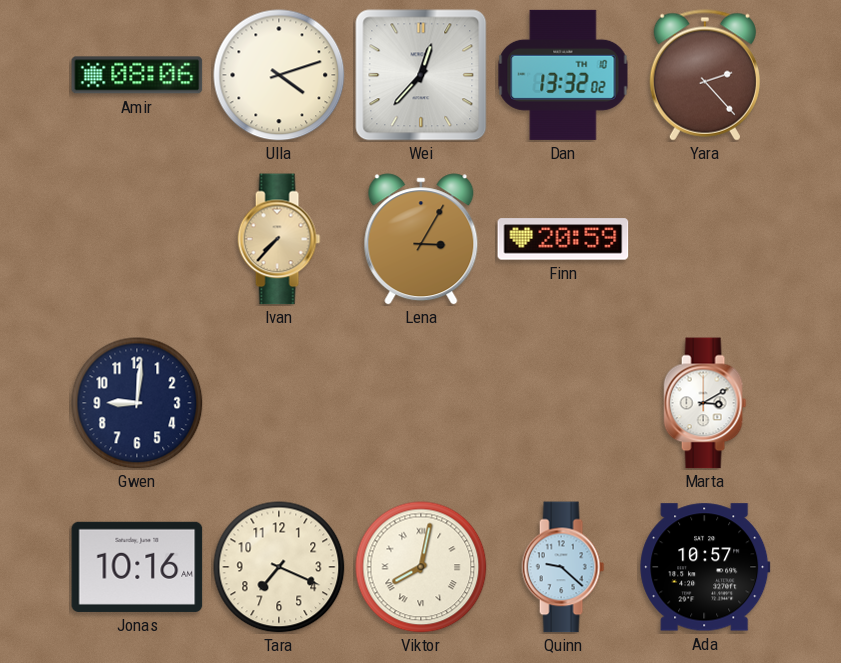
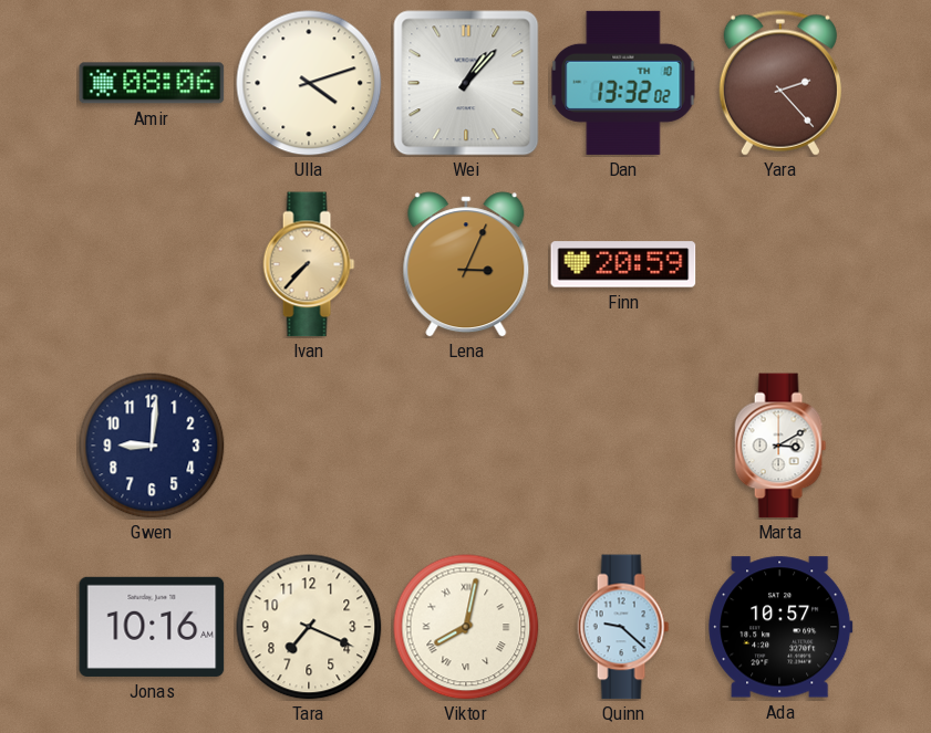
Wei: 12:37 -> 1:07 (466, 83)
Lena: 3:05 -> 3:04 (466, 264)
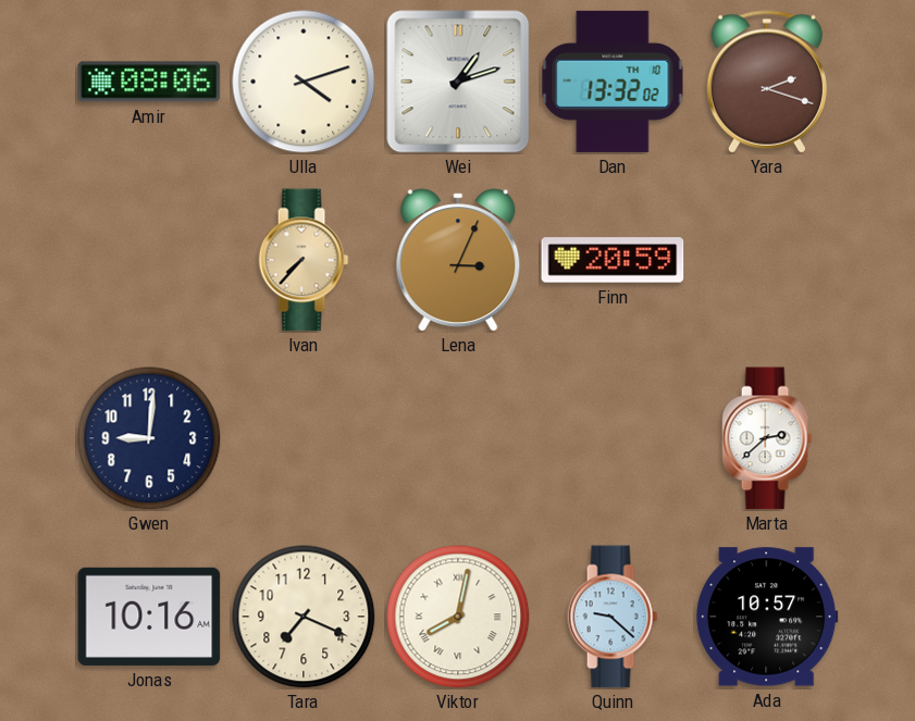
Wei: 1:07 -> 1:12 (458, 82)
Yara: 2:23 -> 2:18 (767, 82)
Marta: 3:10 -> 2:38 (767, 438)
